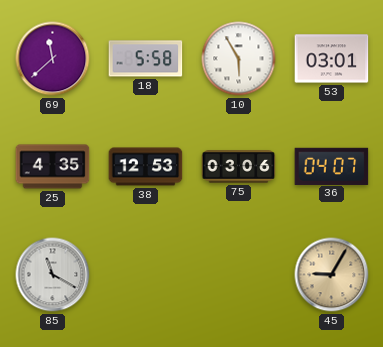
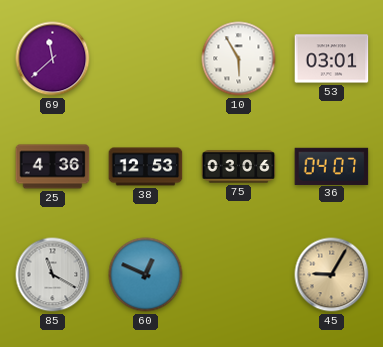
18: 5:58 -> none (146, 59)
25: 4:35 -> 4:36 (53, 167)
60: none -> 12:49 (146, 275)
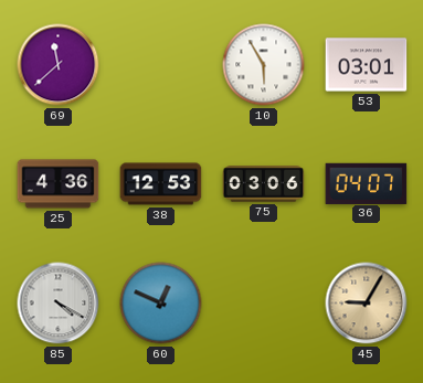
85: 11:20 -> 4:20 (59, 304)
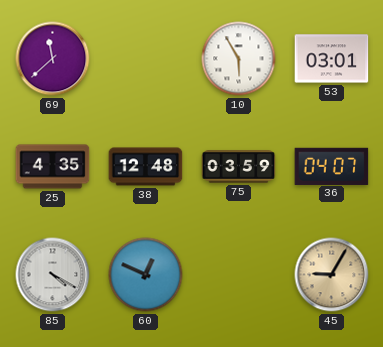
25: 4:36 -> 4:35 (53, 167)
38: 12:53 -> 12:48 (146, 167)
75: 03:06 -> 03:59 (239, 167)
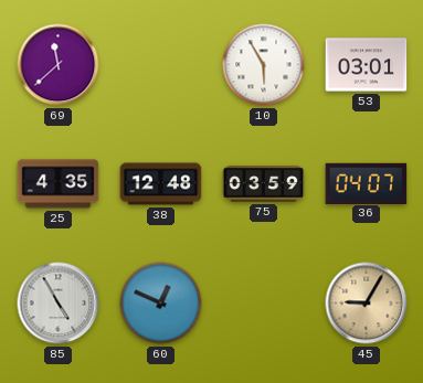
85: 4:20 -> 4:55 (59, 304)
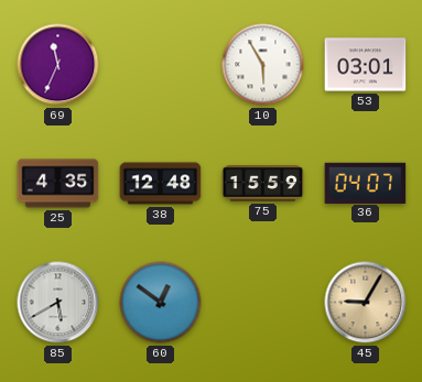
69: 11:38 -> 11:34 (58, 65)
75: 03:59 -> 15:59 (263, 184)
85: 4:55 -> 5:40 (58, 303)
60: 12:49 -> 12:51 (161, 303)
